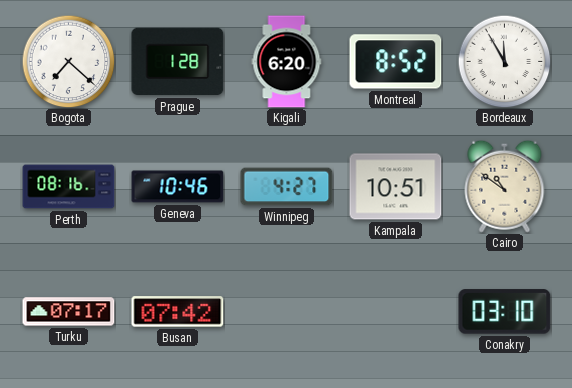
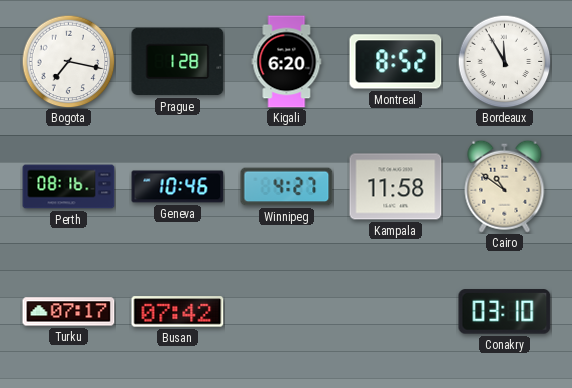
Bogota: 7:22 -> 7:17 (68, 61)
Kampala: 10:51 -> 11:58 (396, 187)
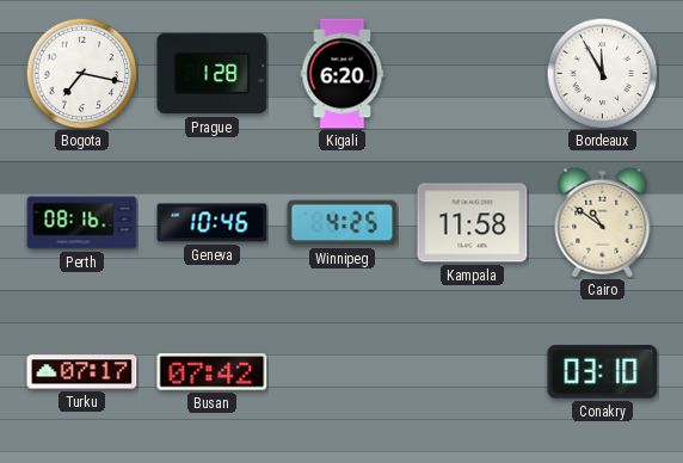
Montreal: 8:52 -> none (396, 62)
Winnipeg: 4:27 -> 4:25 (343, 223)
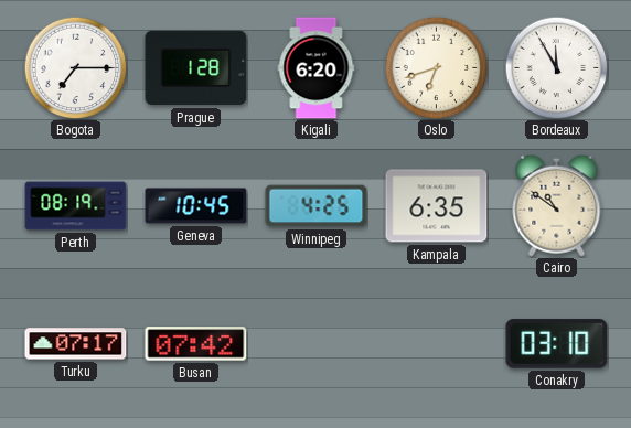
Bogota: 7:17 -> 7:15 (75, 67)
Oslo: none -> 6:42 (436, 67)
Perth: 08:16 -> 08:19 (76, 206)
Geneva: 10:46 -> 10:45 (196, 206)
Kampala: 11:58 -> 6:35 (437, 206)
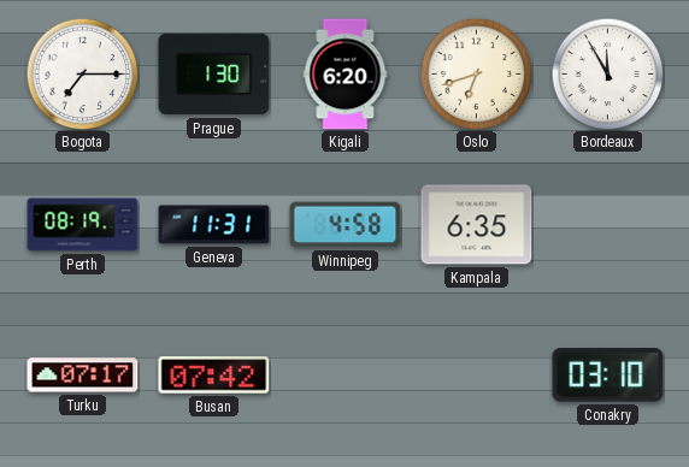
Prague: 1:28 -> 1:30 (214, 75)
Geneva: 10:45 -> 11:31 (214, 225)
Winnipeg: 4:25 -> 4:58 (346, 225)
Cairo: 10:51 -> none (557, 205)
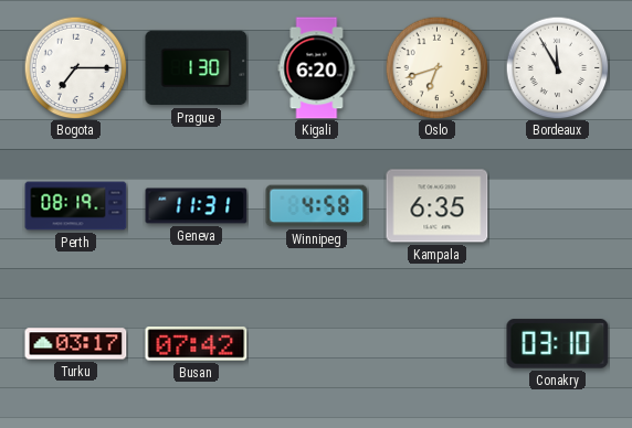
Turku: 07:17 -> 03:17 (76, 344)
